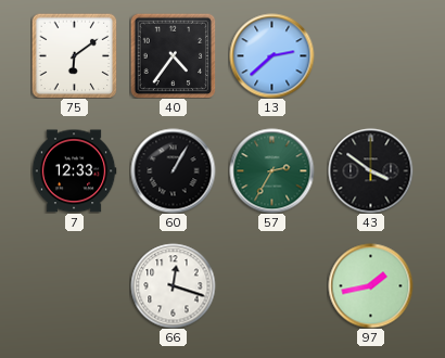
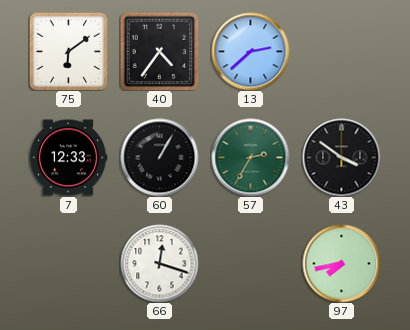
97: 1:43 -> 7:43 (341, 263)
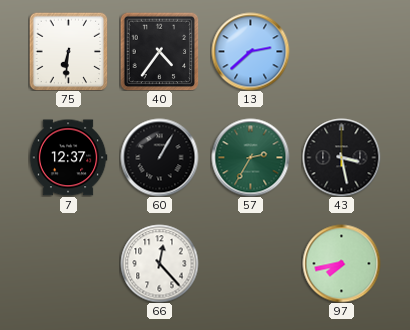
75: 6:09 -> 6:31 (68, 51)
7: 12:33 -> 12:37 (68, 158)
43: 3:51 -> 3:28 (341, 157)
66: 12:18 -> 12:23 (159, 263)
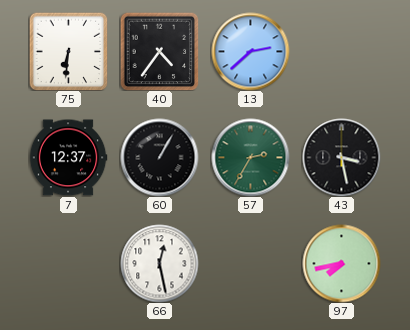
66: 12:23 -> 12:28 (159, 263)
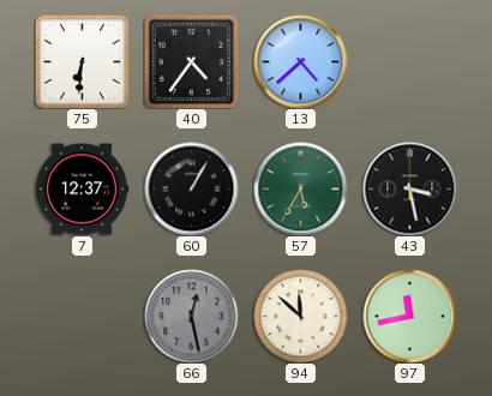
13: 2:38 -> 4:38 (300, 61)
57: 2:35 -> 5:35 (300, 188)
66 dial: white -> grey (191, 316)
94: none -> 11:52 (300, 316)
97: 7:43 -> 11:43 (409, 316)
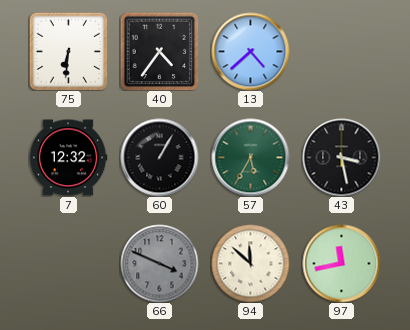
7: 12:37 -> 12:32 (68, 158)
66: 12:28 -> 3:49 (159, 263)
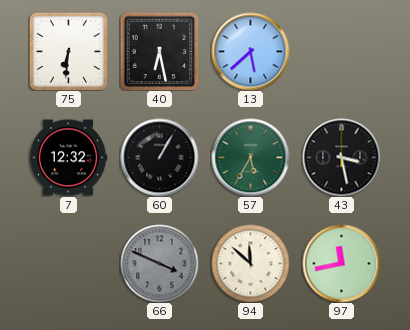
40: 4:36 -> 6:28 (159, 51)
13: 4:38 -> 5:38 (250, 51)
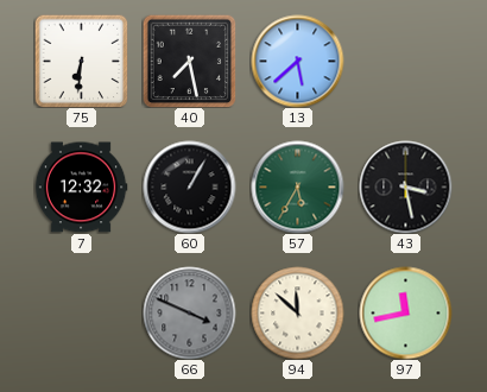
40: 6:28 -> 7:28 (189, 61)
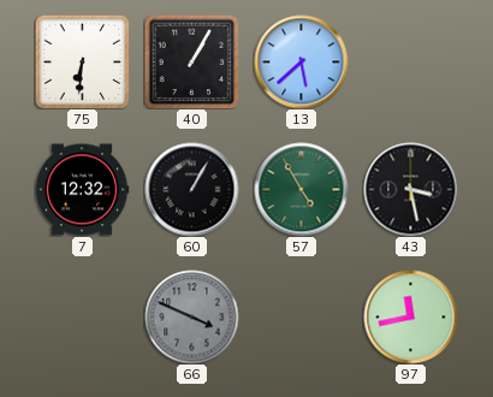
40: 7:28 -> 1:05 (191, 61)
57: 5:35 -> 4:55 (301, 189)
94: 11:52 -> none (297, 312)
